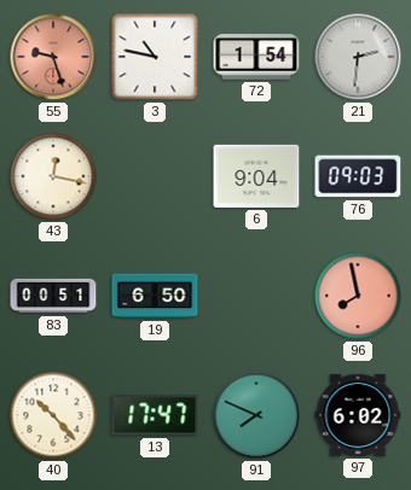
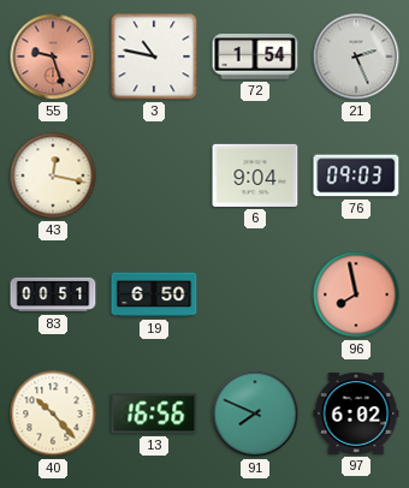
21: 2:31 -> 2:26 (356, 56)
13: 17:47 -> 16:56 (154, 413)
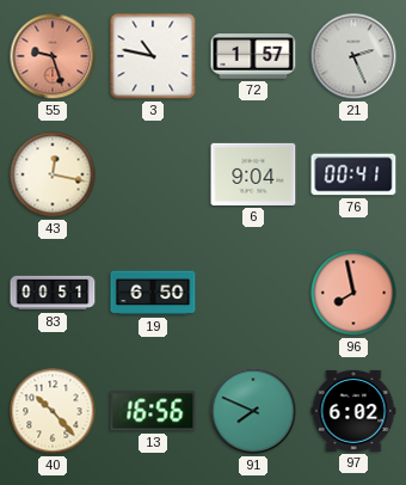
72: 1:54 -> 1:57 (253, 56)
76: 09:03 -> 00:41 (353, 174)
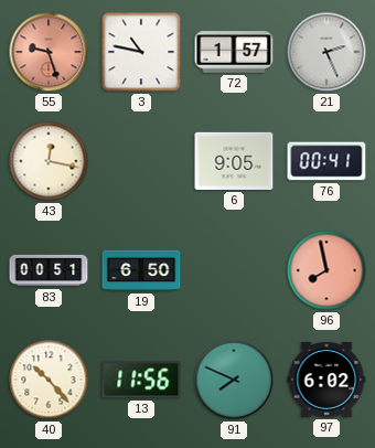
6: 9:04 -> 9:05 (234, 161)
13: 16:56 -> 11:56 (141, 380)
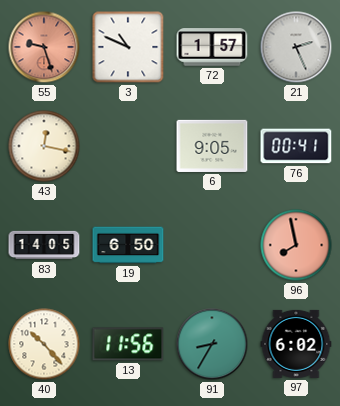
3: 10:47 -> 10:49 (128, 47)
83: 00:51 -> 14:05 (44, 245)
91: 7:49 -> 8:35 (212, 344)
